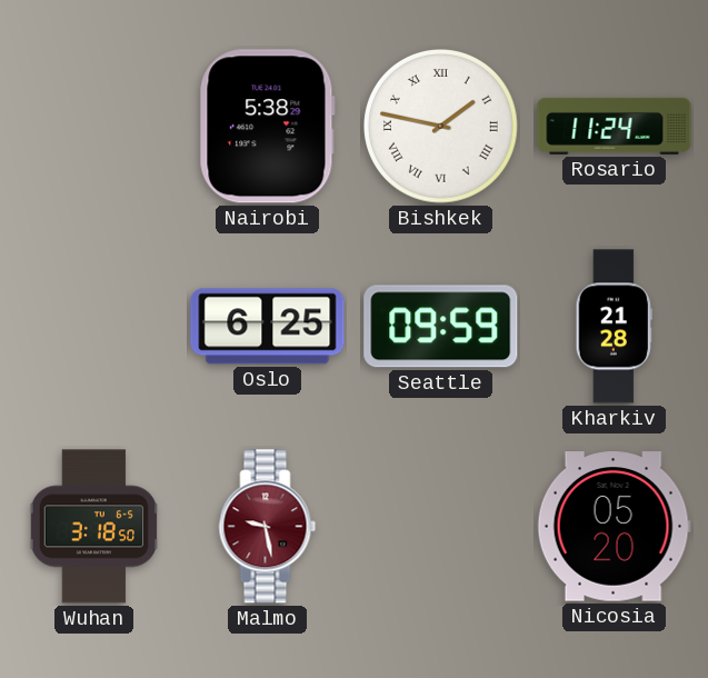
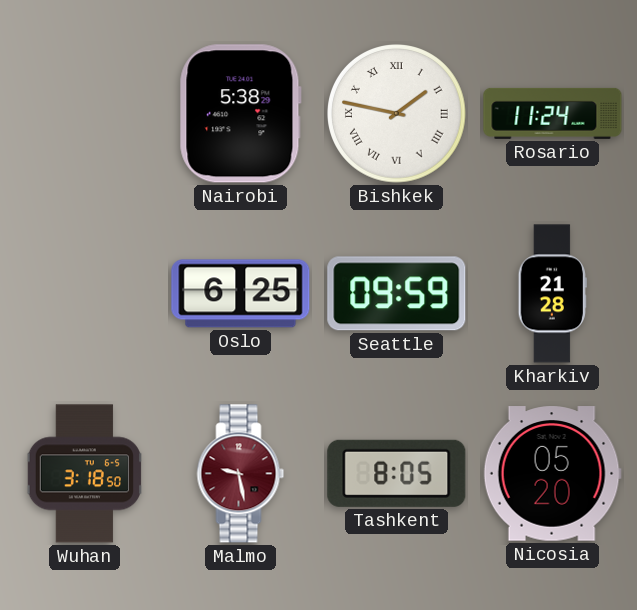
Tashkent: none -> 8:05 (397, 473)
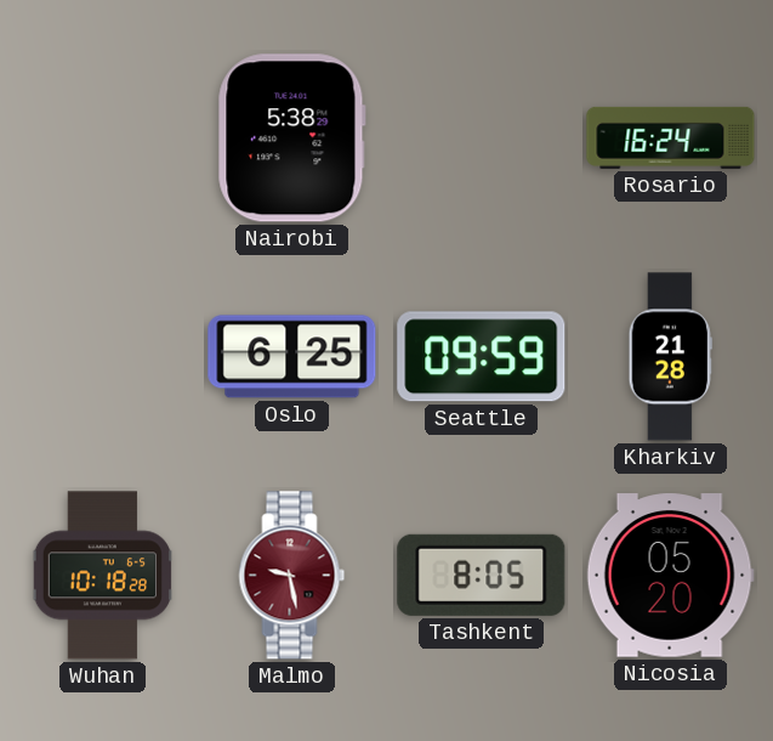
Bishkek: 1:47 -> none (397, 114)
Rosario: 11:24 -> 16:24 (671, 137)
Wuhan: 3:18 -> 10:18 (102, 576)
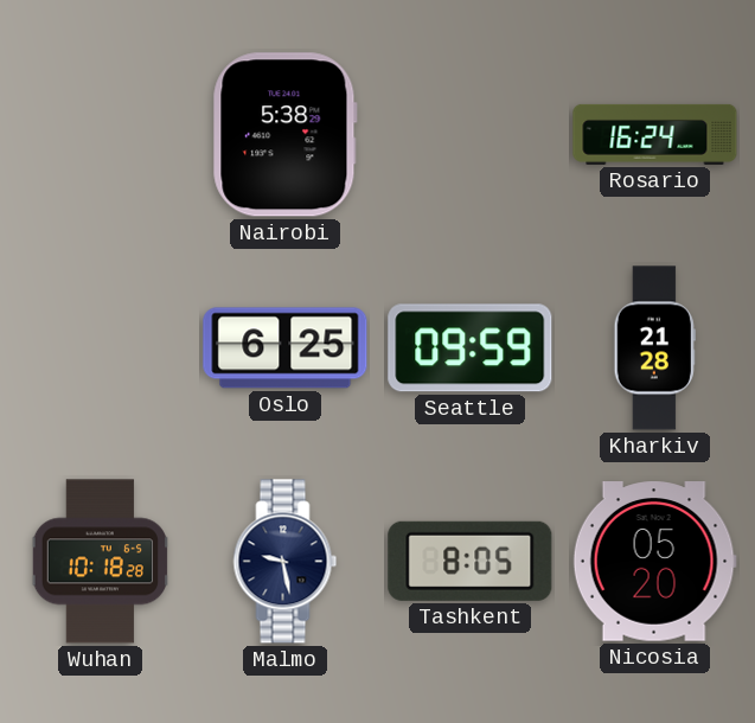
Malmo dial: burgundy -> navy (286, 562)
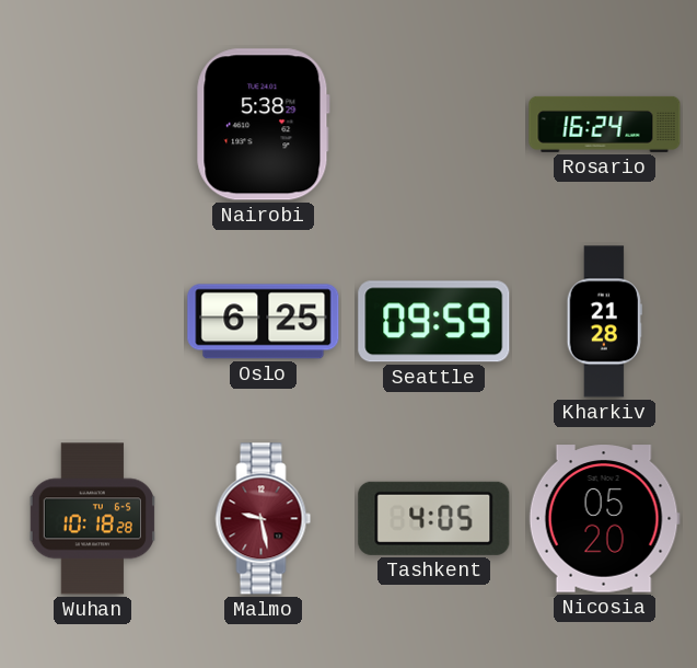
Malmo dial: navy -> burgundy (264, 519)
Tashkent: 8:05 -> 4:05 (434, 518)
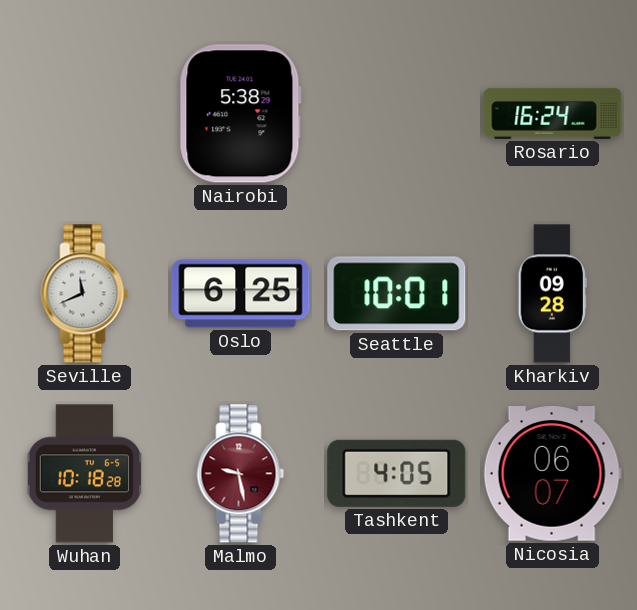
Seville: none -> 11:41 (85, 294)
Seattle: 09:59 -> 10:01 (397, 294)
Kharkiv: 21:28 -> 09:28 (552, 294)
Nicosia: 05:20 -> 06:07 (552, 474)
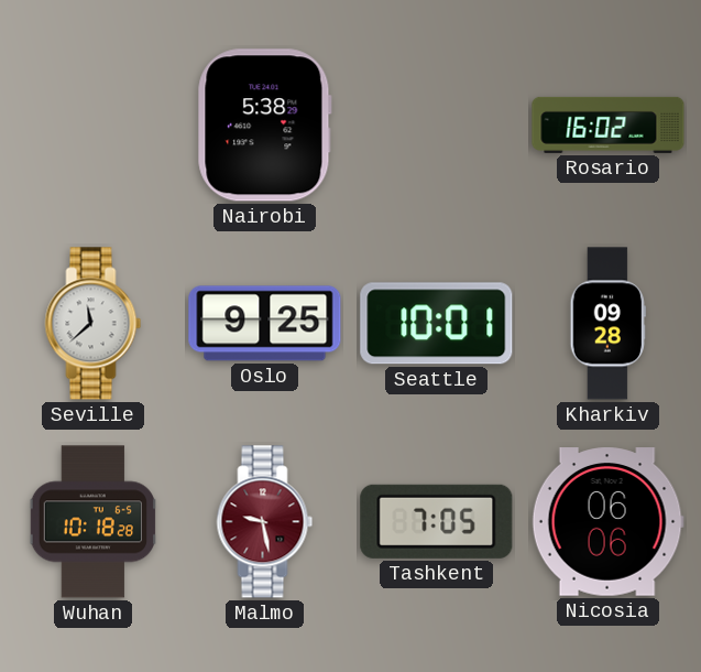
Rosario: 16:24 -> 16:02 (609, 124)
Seville: 11:41 -> 11:38 (94, 324)
Oslo: 6:25 -> 9:25 (265, 324)
Tashkent: 4:05 -> 7:05 (437, 521)
Nicosia: 06:07 -> 06:06 (607, 522)
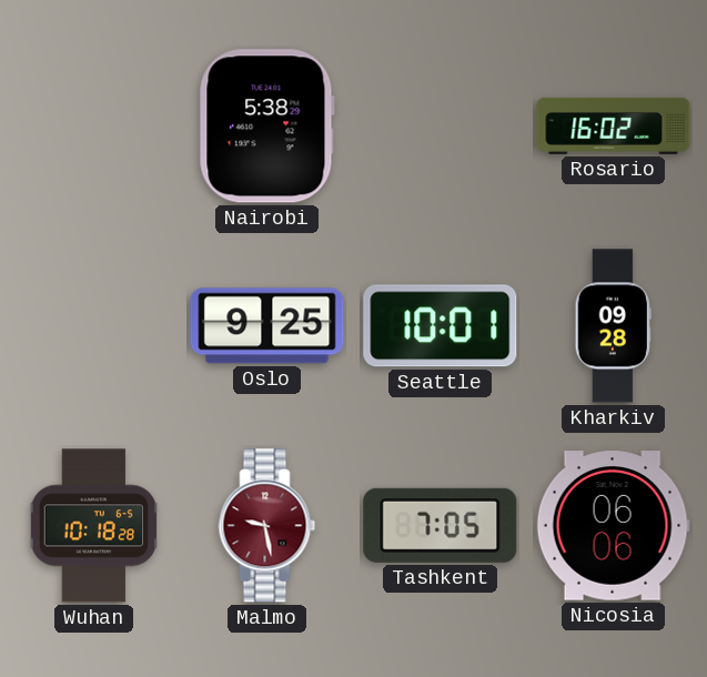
Seville: 11:38 -> none (94, 324)
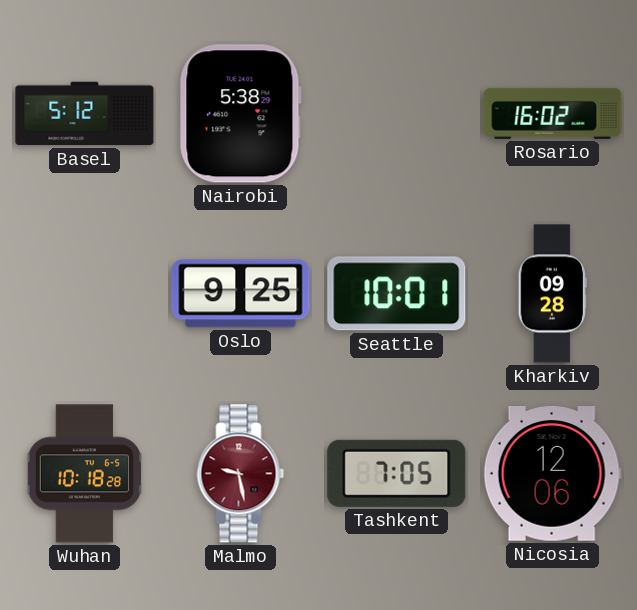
Basel: none -> 5:12 (85, 114)
Nicosia: 06:06 -> 12:06 (552, 474)
